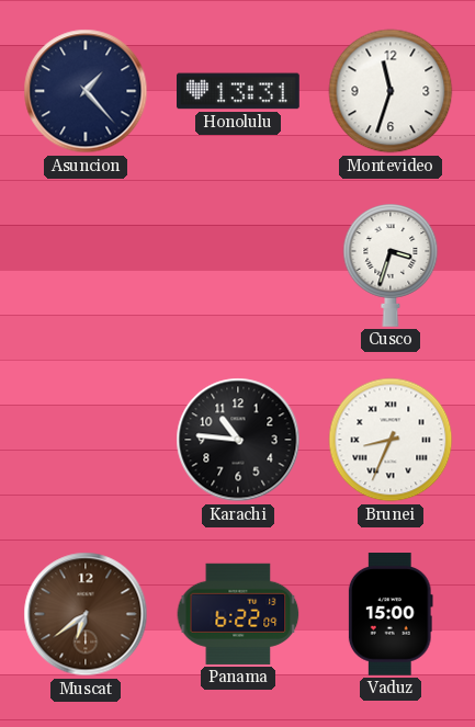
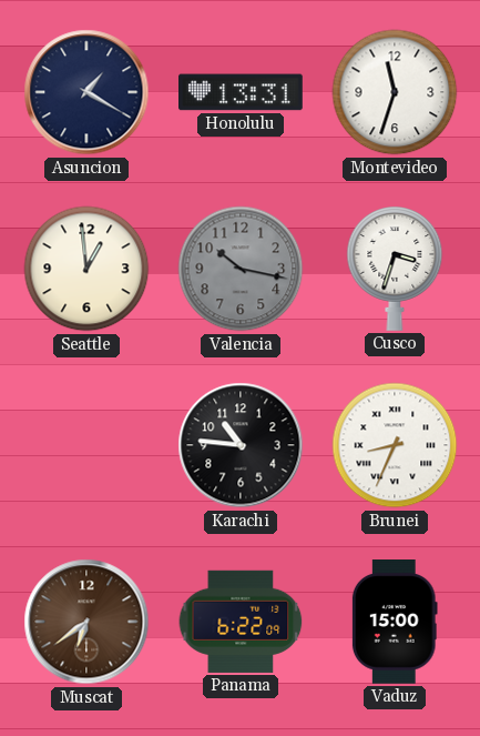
Asuncion: 1:23 -> 1:20 (86, 92)
Seattle: none -> 12:59 (86, 269)
Valencia: none -> 10:17 (241, 269)
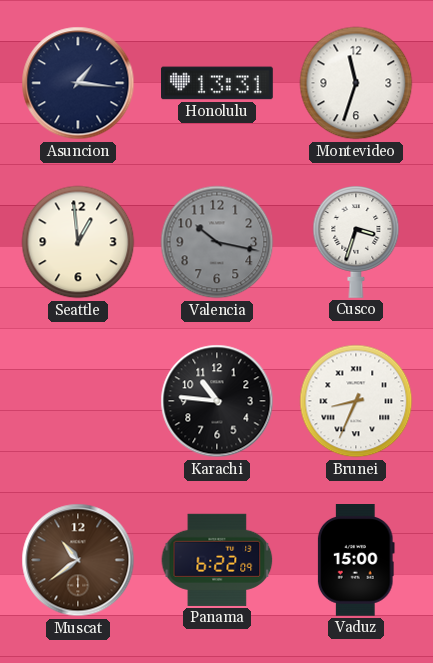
Asuncion: 1:20 -> 1:16 (78, 83)
Muscat: 6:39 -> 10:39 (78, 560)
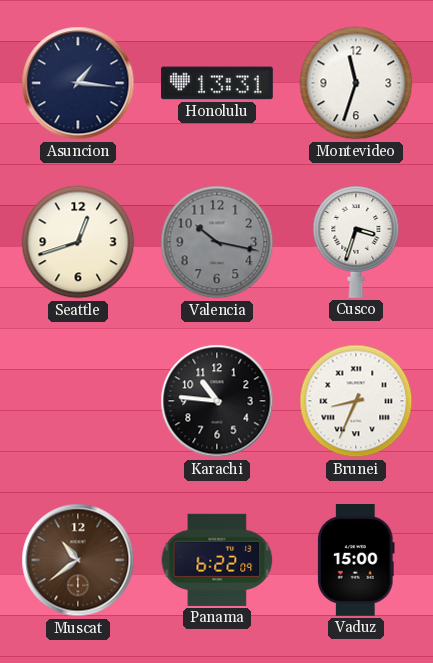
Seattle: 12:59 -> 12:42 (78, 242)
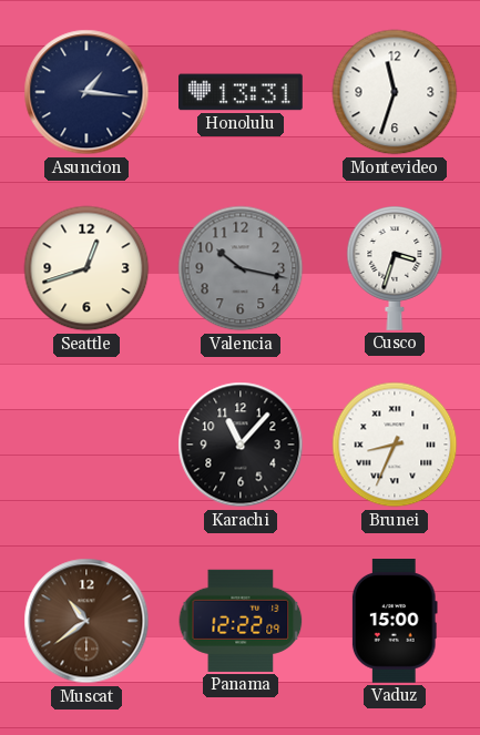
Karachi: 10:46 -> 11:07 (241, 445)
Panama: 6:22 -> 12:22 (241, 621)
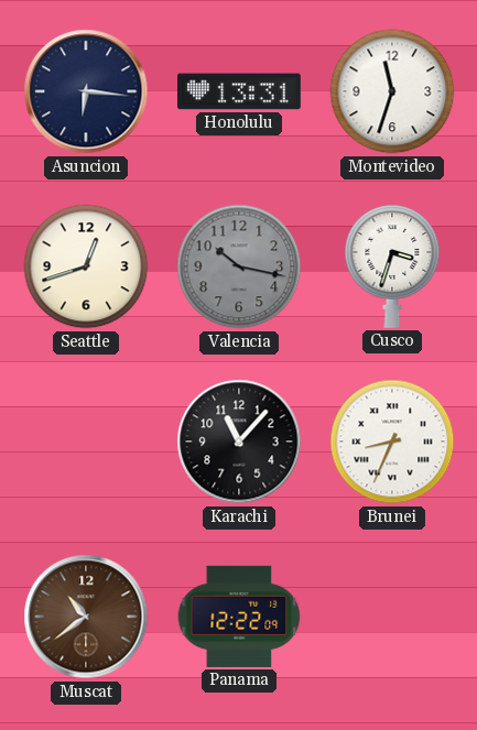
Asuncion: 1:16 -> 6:16 (86, 91)
Vaduz: 15:00 -> none (395, 622)
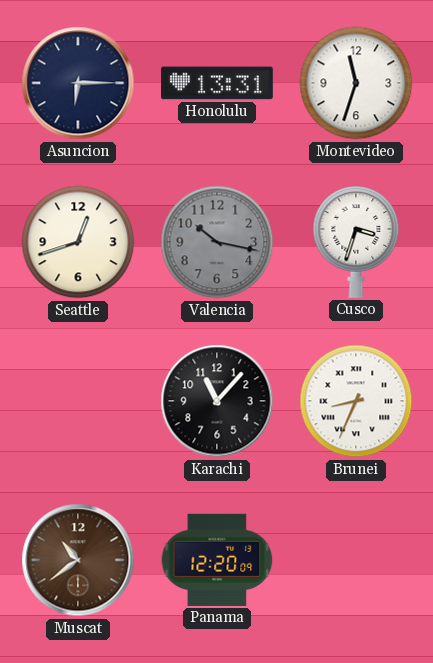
Asuncion: 6:16 -> 6:15 (78, 83)
Panama: 12:22 -> 12:20 (217, 560)
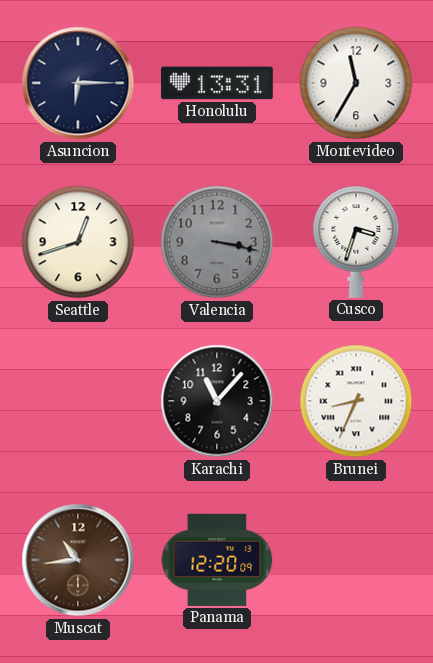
Montevideo: 11:33 -> 11:35 (356, 83)
Valencia: 10:17 -> 3:17 (217, 242)
Muscat: 10:39 -> 10:44 (78, 560)
